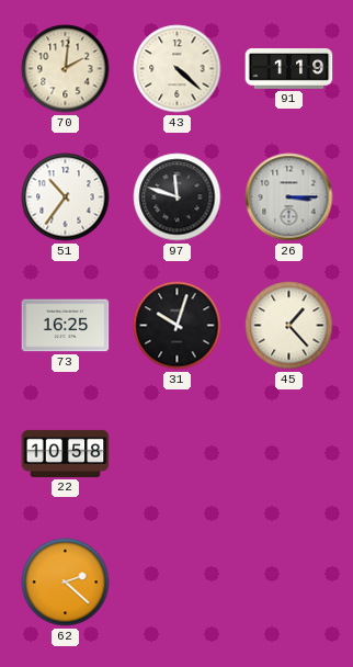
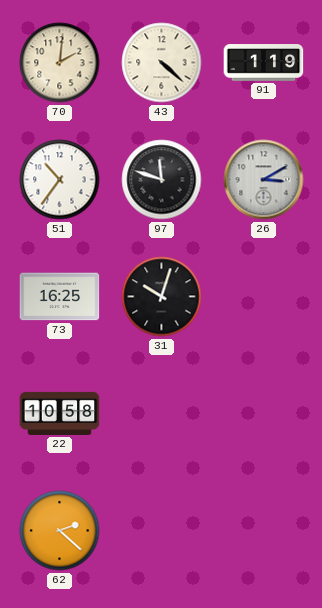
26: 3:15 -> 3:10 (264, 180)
45: 1:23 -> none (289, 326)
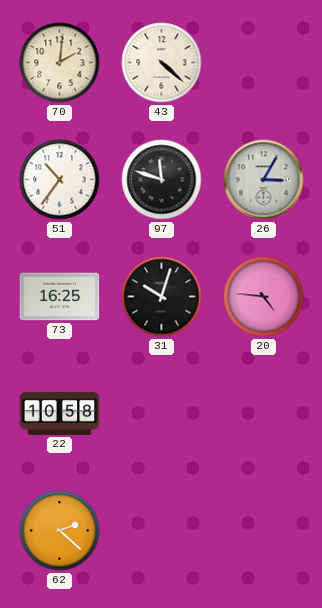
91: 1:19 -> none (264, 63)
26: 3:10 -> 3:05 (264, 180)
20: none -> 4:46 (264, 297)
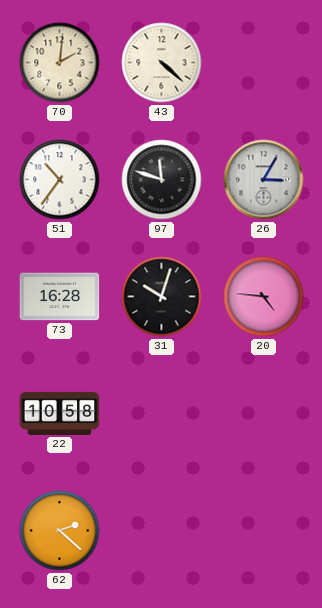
73: 16:25 -> 16:28 (60, 297)
